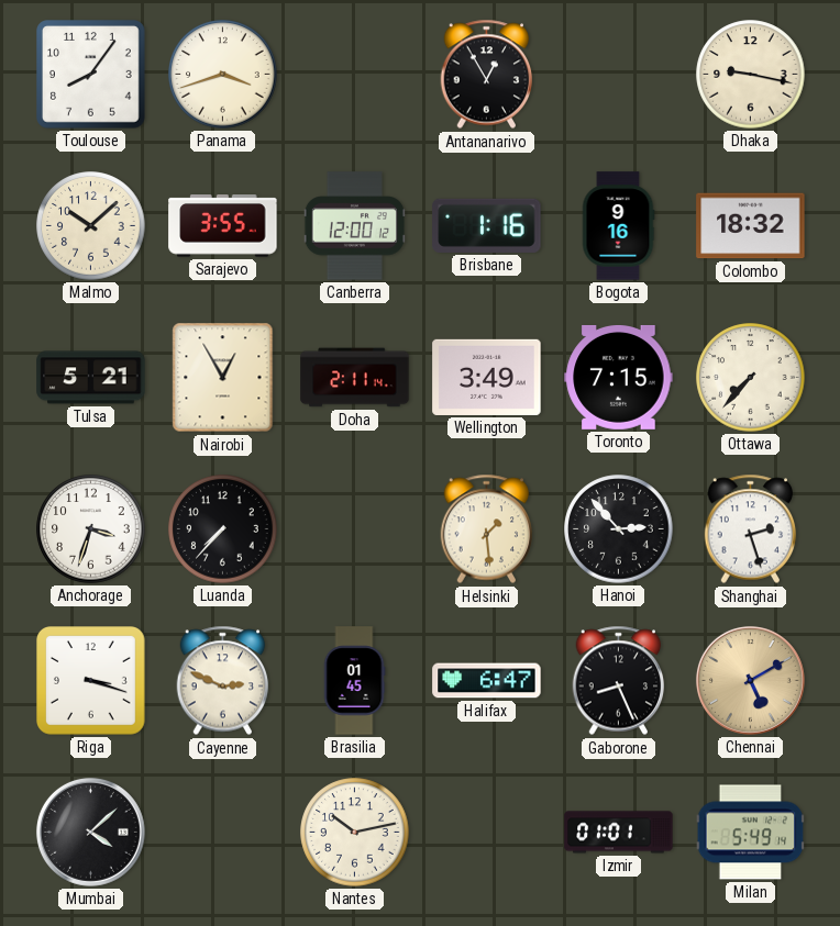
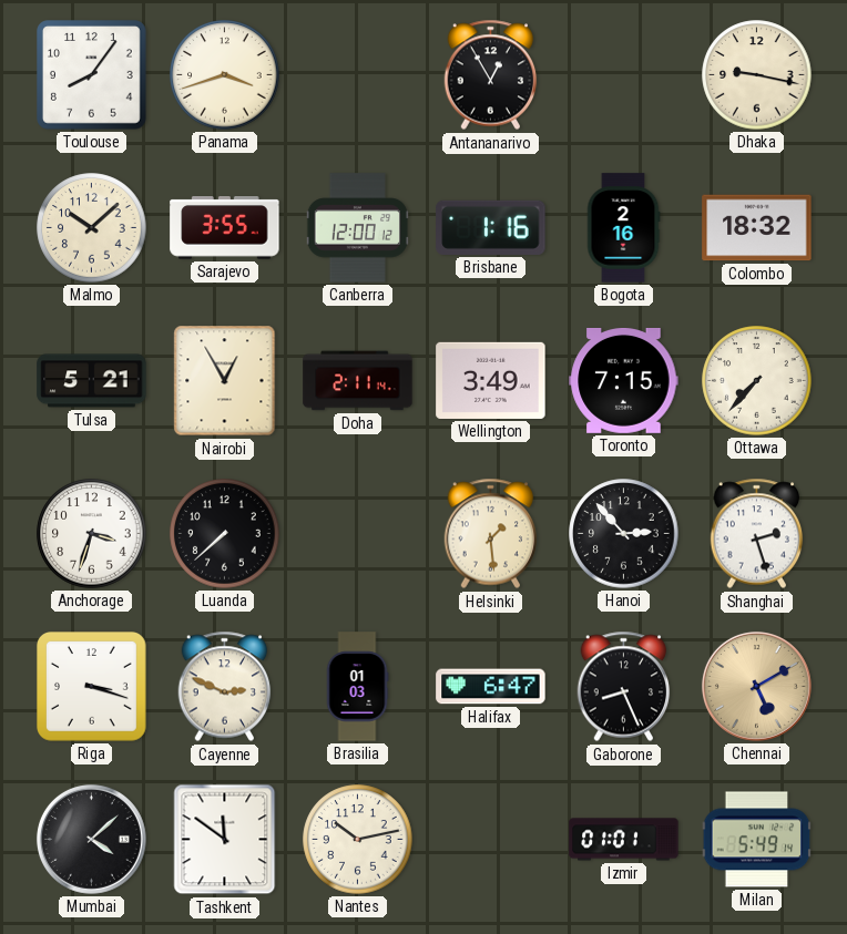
Bogota: 9:16 -> 2:16 (623, 228)
Luanda: 7:37 -> 7:38 (225, 534)
Brasilia: 01:45 -> 01:03 (357, 687)
Tashkent: none -> 11:51 (225, 840)
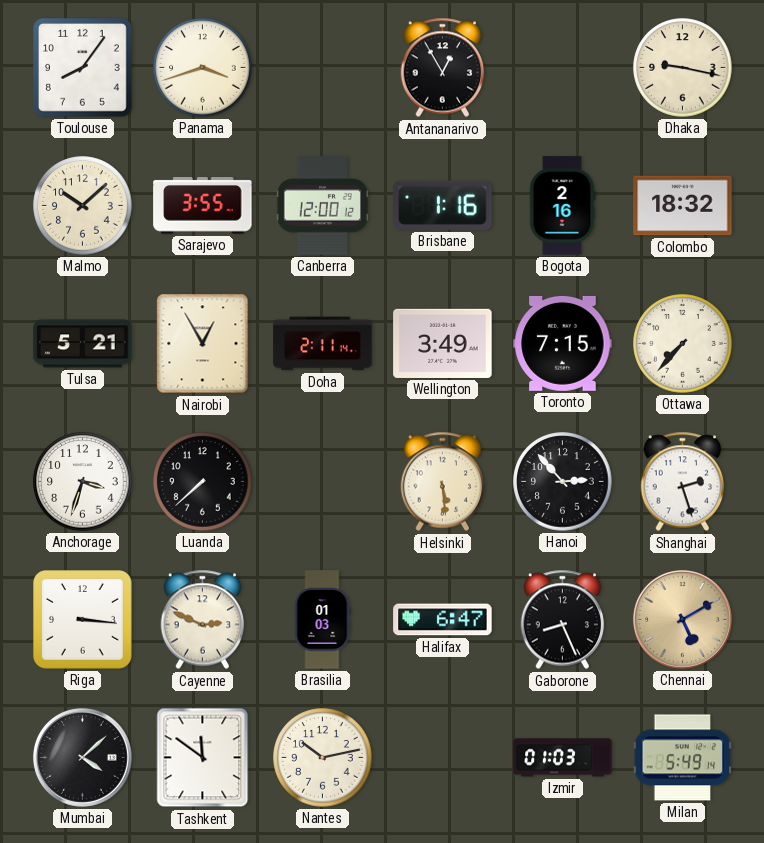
Helsinki: 1:29 -> 5:29 (443, 482)
Riga: 3:18 -> 3:16 (83, 620)
Izmir: 01:01 -> 01:03 (563, 758)
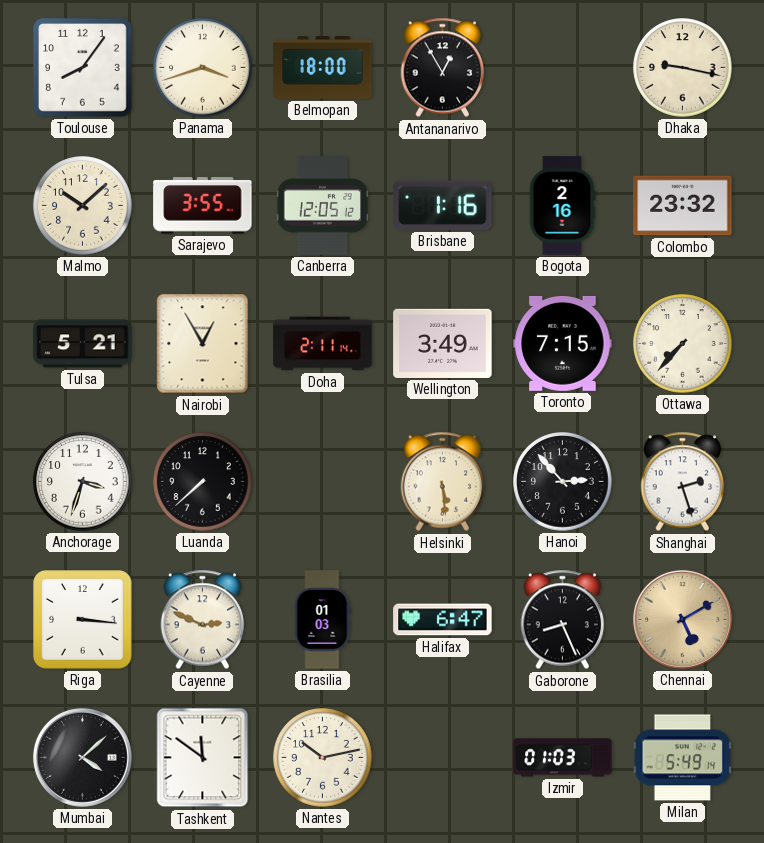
Belmopan: none -> 18:00 (323, 68)
Canberra: 12:00 -> 12:05 (322, 206)
Colombo: 18:32 -> 23:32 (683, 206)
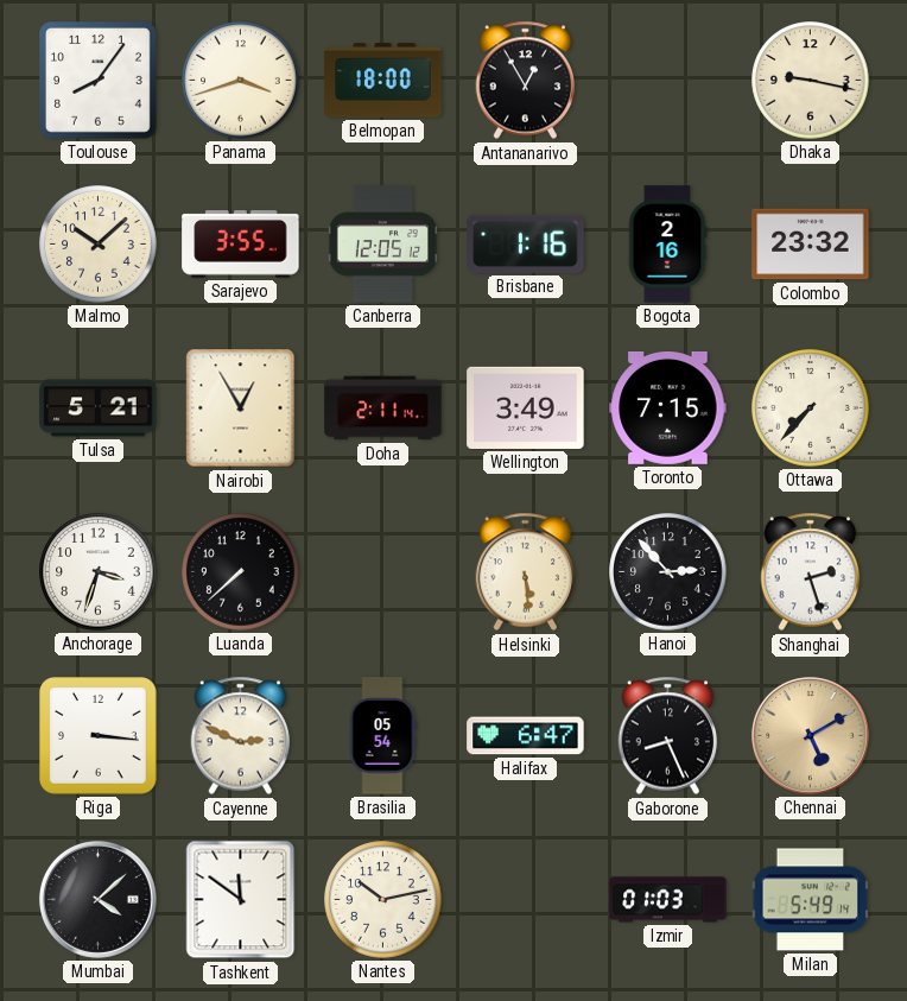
Brasilia: 01:03 -> 05:54 (382, 736)
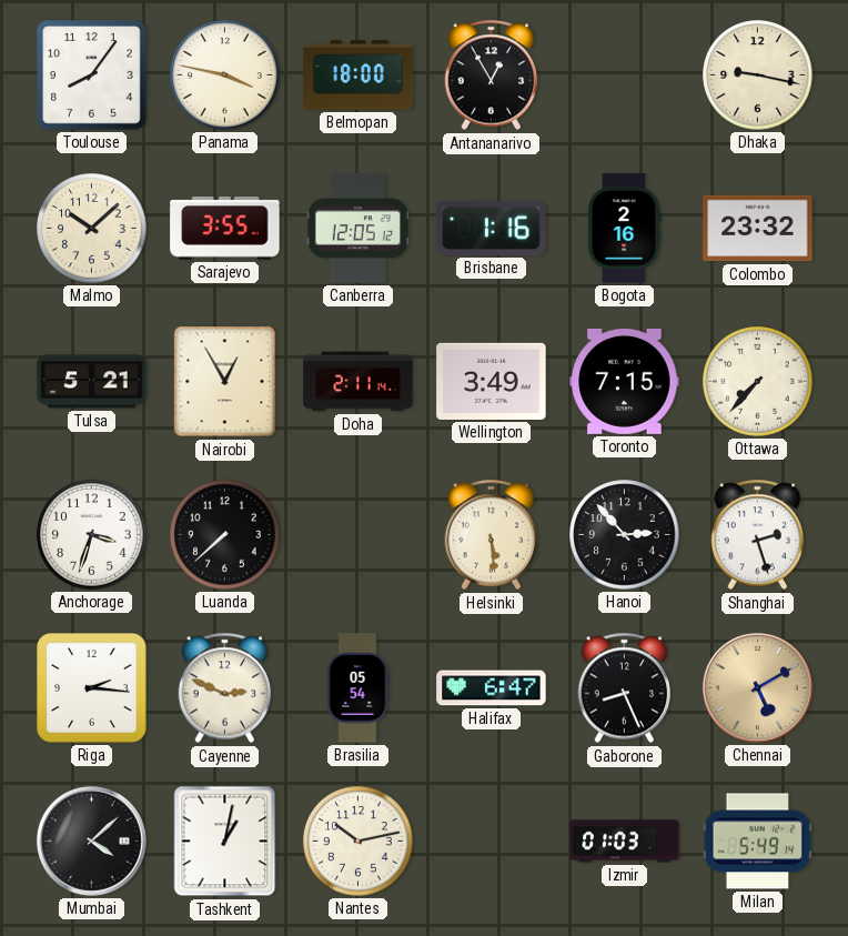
Panama: 3:42 -> 3:47 (225, 76)
Riga: 3:16 -> 2:16 (92, 688)
Tashkent: 11:51 -> 1:02 (225, 842)
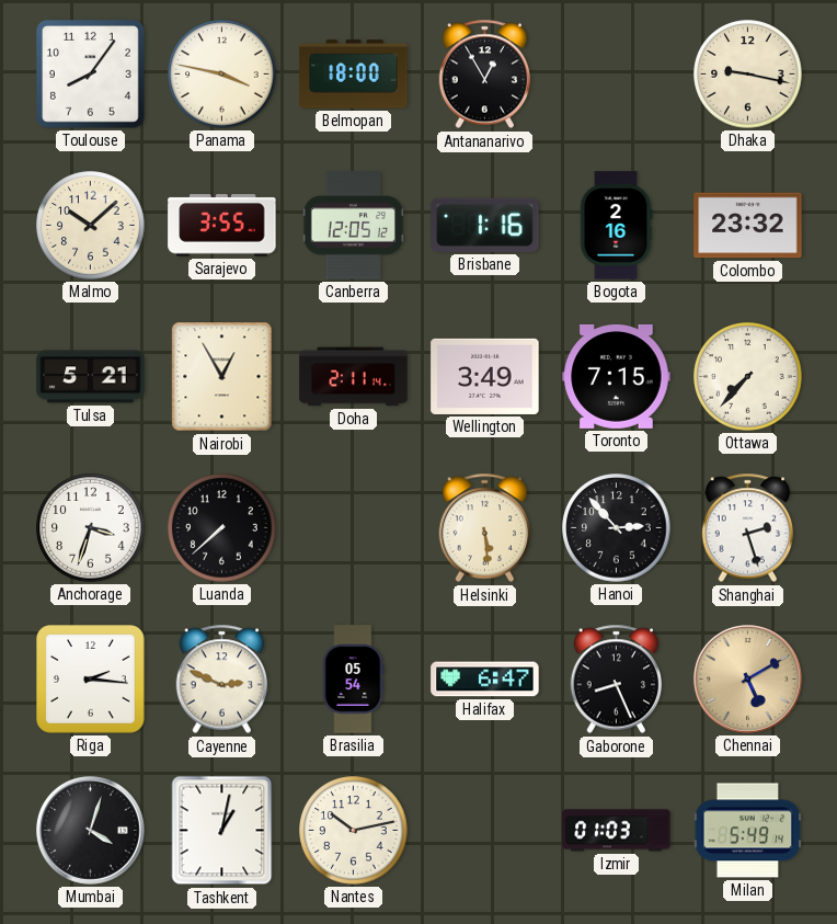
Mumbai: 4:08 -> 4:03 (90, 830)
